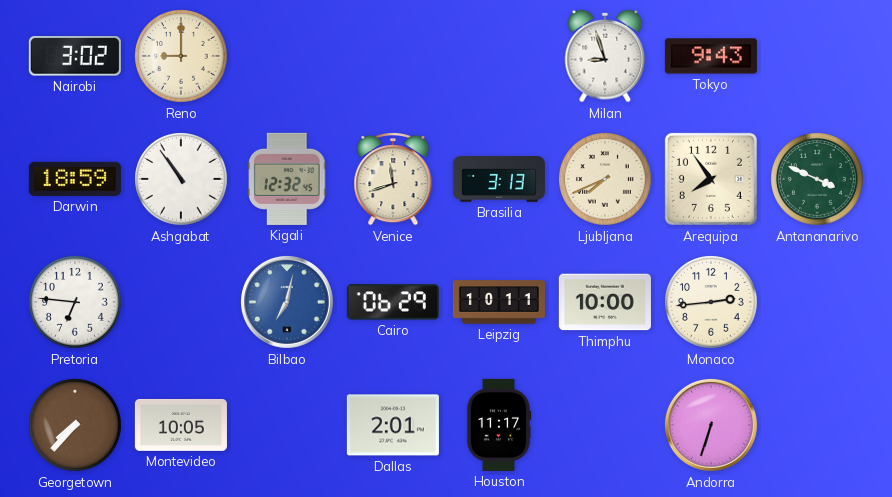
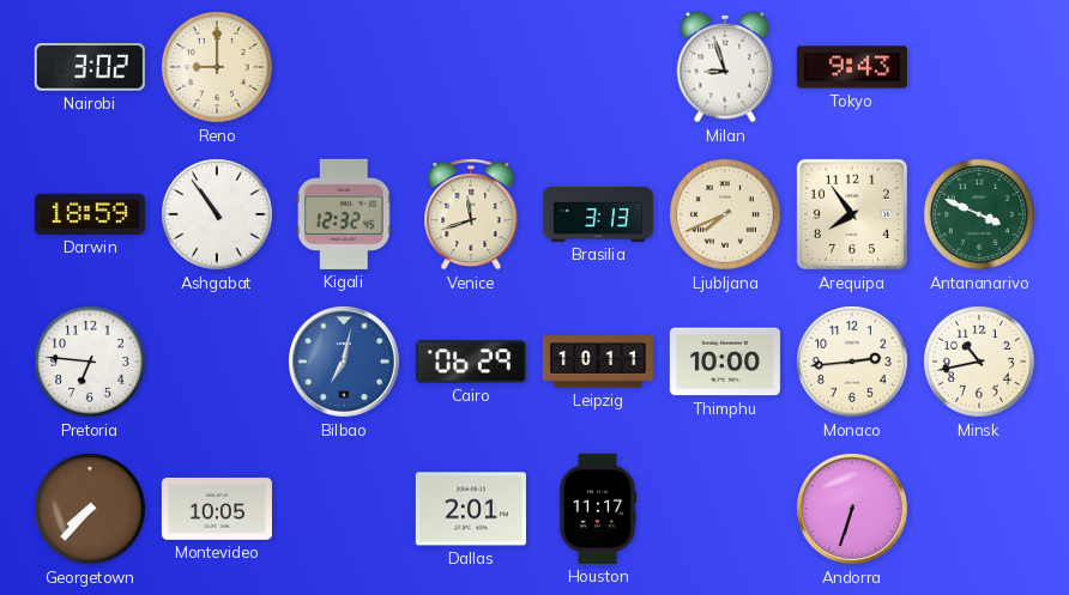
Minsk: none -> 10:43 (980, 363)
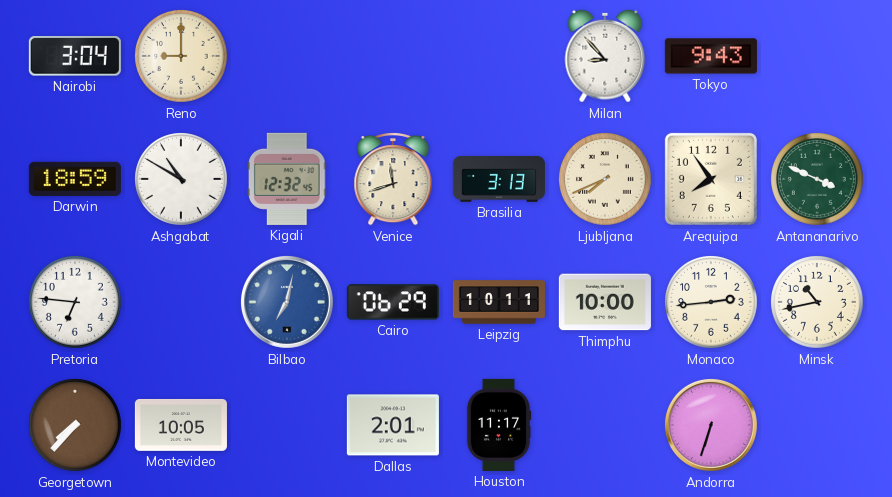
Nairobi: 3:02 -> 3:04 (75, 56)
Milan: 8:57 -> 8:53 (605, 56)
Ashgabat: 10:54 -> 10:50 (182, 180)
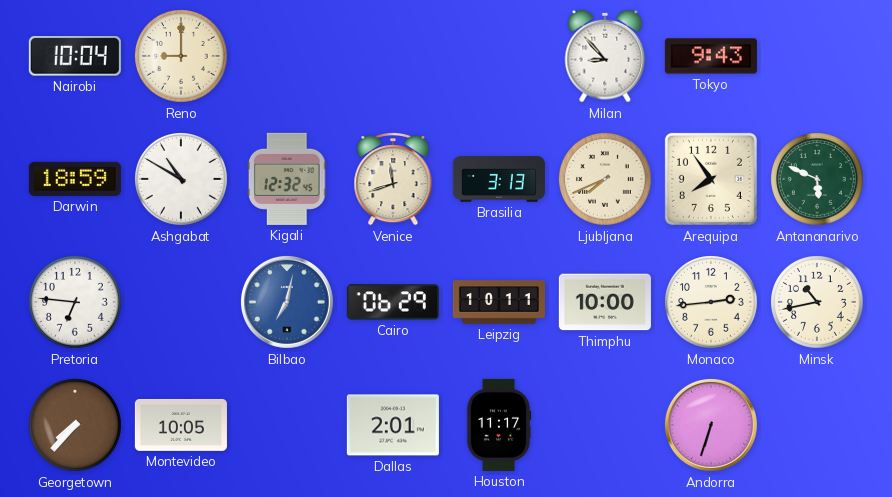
Nairobi: 3:04 -> 10:04 (75, 56)
Antananarivo: 3:49 -> 5:49 (818, 180)
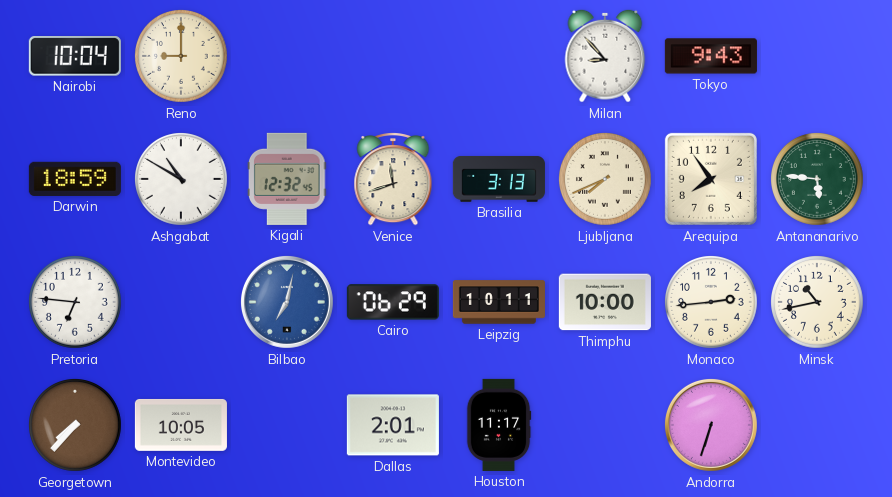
Antananarivo: 5:49 -> 5:46 (818, 180)
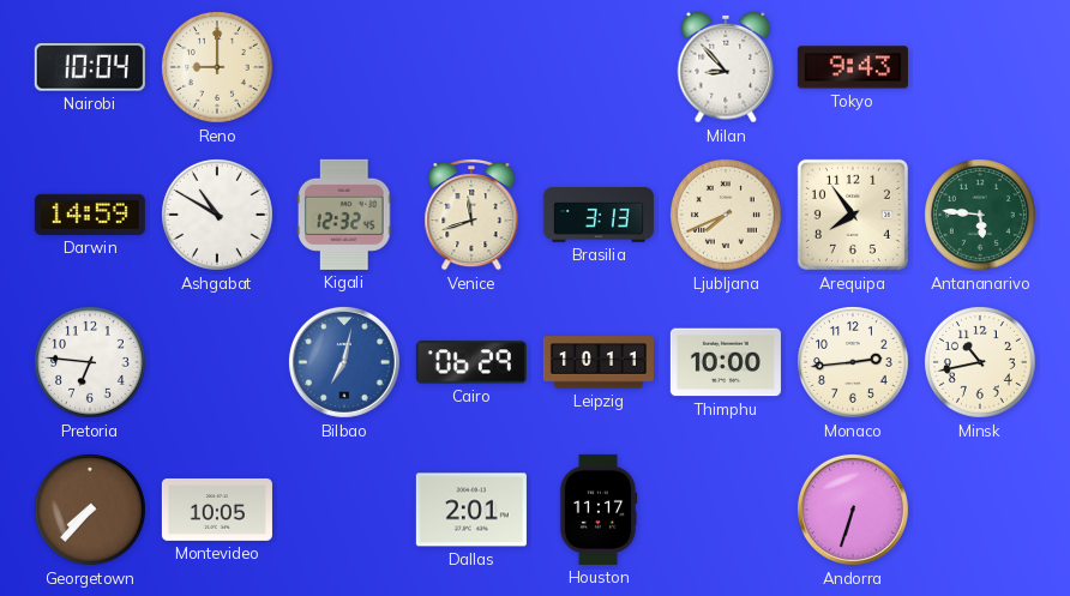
Darwin: 18:59 -> 14:59 (90, 215)
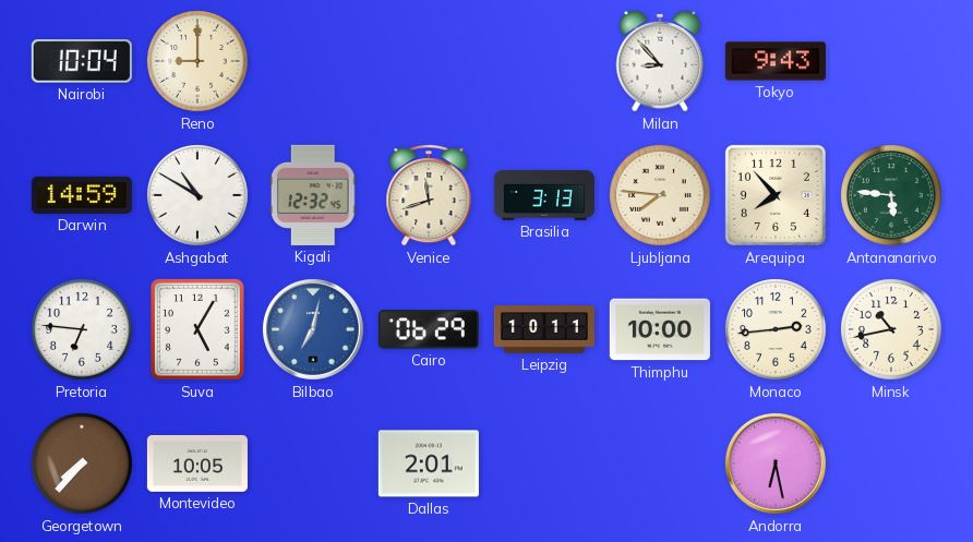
Ljubljana: 7:41 -> 7:46 (661, 196)
Arequipa: 7:54 -> 7:53 (776, 195)
Suva: none -> 5:05 (197, 329)
Houston: 11:17 -> none (599, 510)
Andorra: 6:33 -> 6:28 (776, 463)
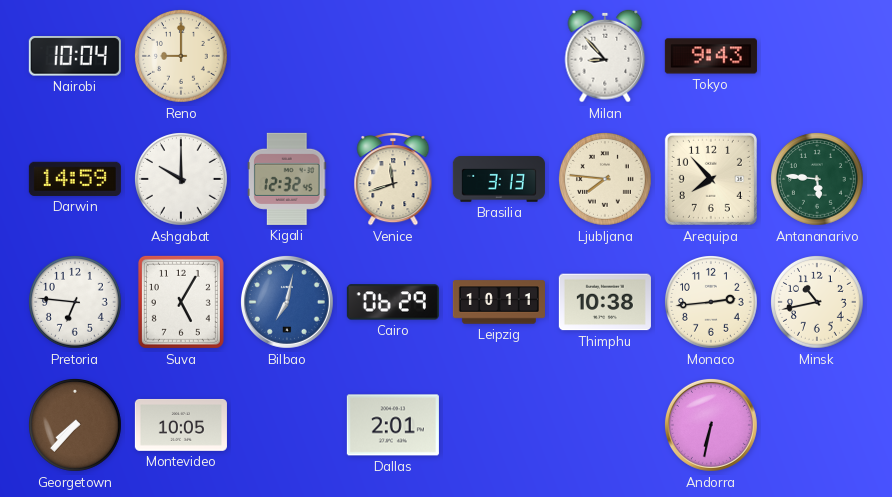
Ashgabat: 10:50 -> 10:00 (182, 180)
Thimphu: 10:00 -> 10:38 (605, 302)
Andorra: 6:28 -> 6:32 (711, 425)
